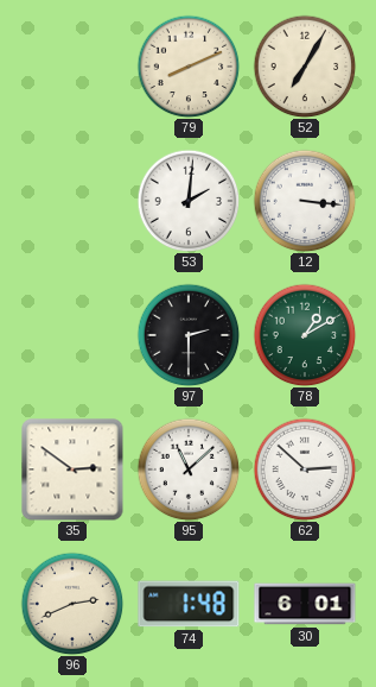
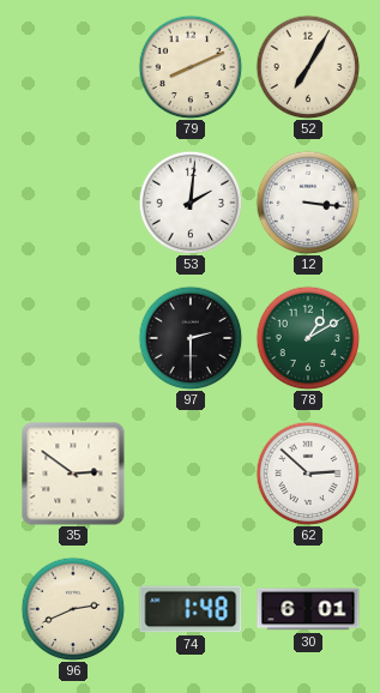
95: 11:08 -> none (189, 469)
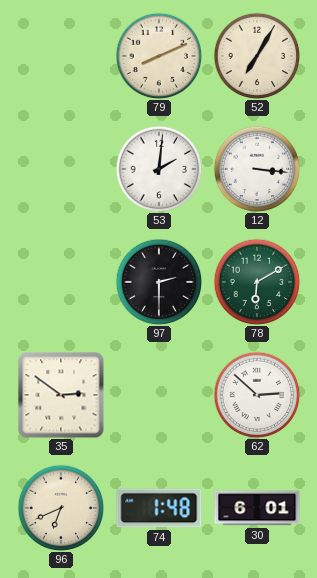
78: 1:10 -> 6:10 (257, 282)
96: 2:41 -> 6:41 (61, 508)
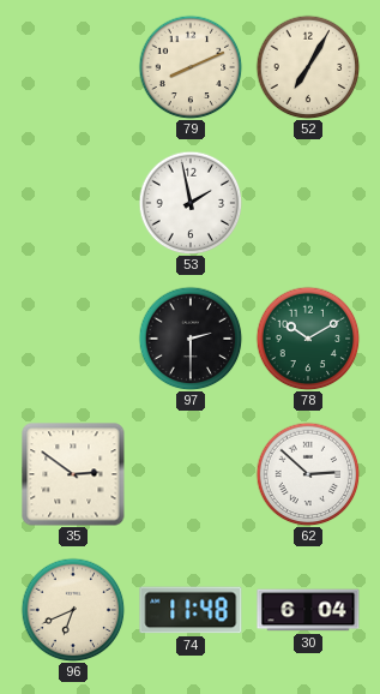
53: 2:01 -> 1:58 (191, 203)
12: 3:16 -> none (257, 169)
78: 6:10 -> 10:10 (308, 339)
74: 1:48 -> 11:48 (191, 610)
30: 6:01 -> 6:04 (308, 610)
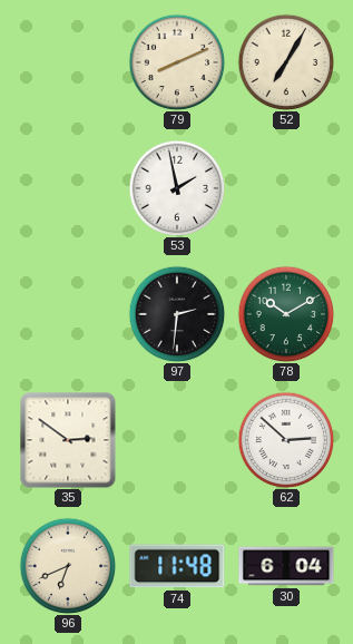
97: 2:30 -> 2:31 (177, 314)
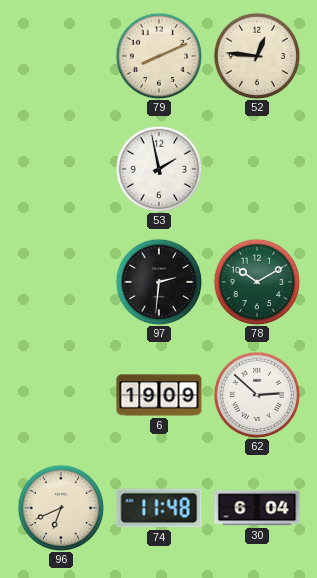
52: 7:05 -> 12:46 (257, 56)
35: 2:51 -> none (68, 440)
6: none -> 19:09 (159, 395)
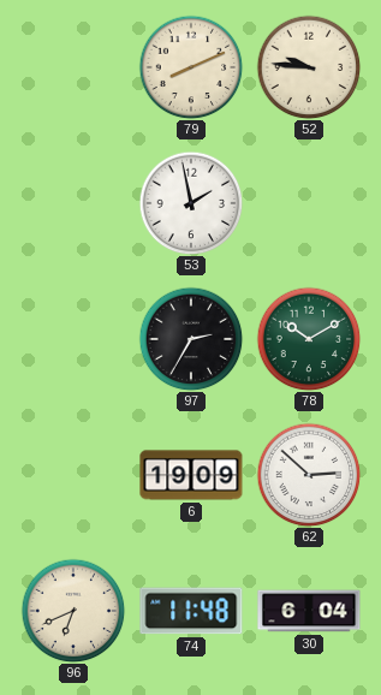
52: 12:46 -> 9:46 (309, 67)
97: 2:31 -> 2:35 (191, 339)
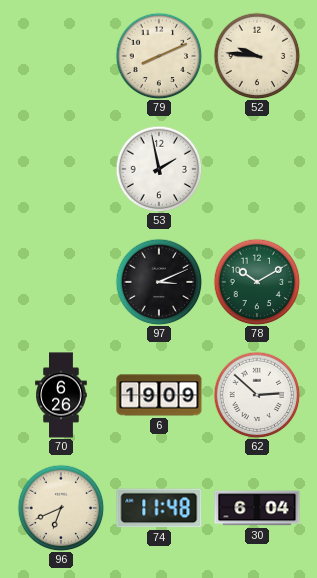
97: 2:35 -> 3:11 (159, 282)
70: none -> 6:26 (61, 395)
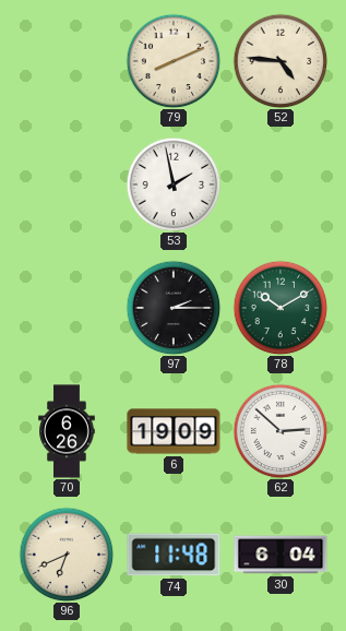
52: 9:46 -> 4:46 (281, 61)
97: 3:11 -> 2:15 (174, 308)
